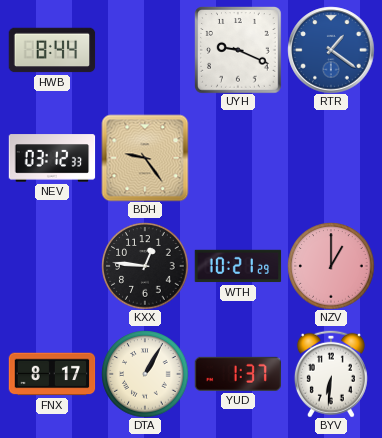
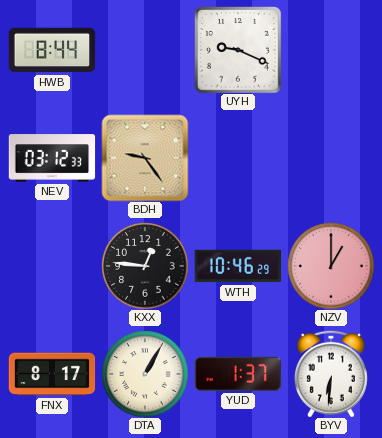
RTR: 1:21 -> none (331, 50)
WTH: 10:21 -> 10:46 (238, 266)
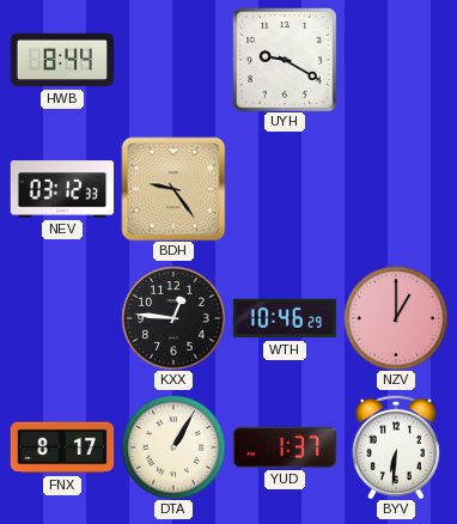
UYH: 9:19 -> 9:20 (285, 60)
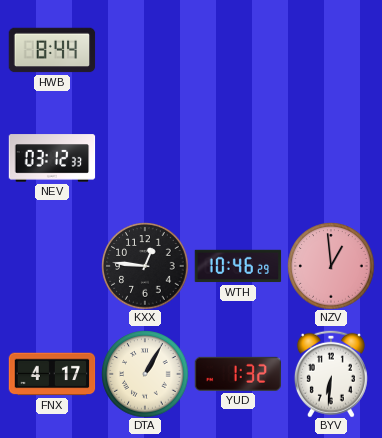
UYH: 9:20 -> none (285, 60)
BDH: 9:24 -> none (173, 189)
NZV: 1:00 -> 12:59 (331, 266)
FNX: 8:17 -> 4:17 (52, 374)
YUD: 1:37 -> 1:32 (237, 374)
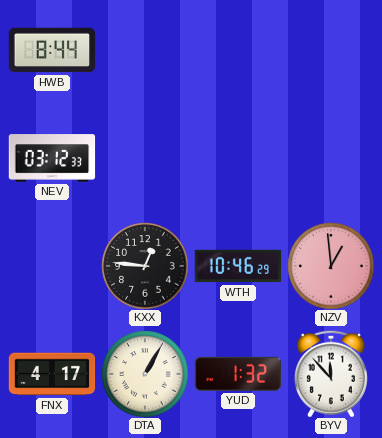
BYV: 6:31 -> 11:53 (331, 374)
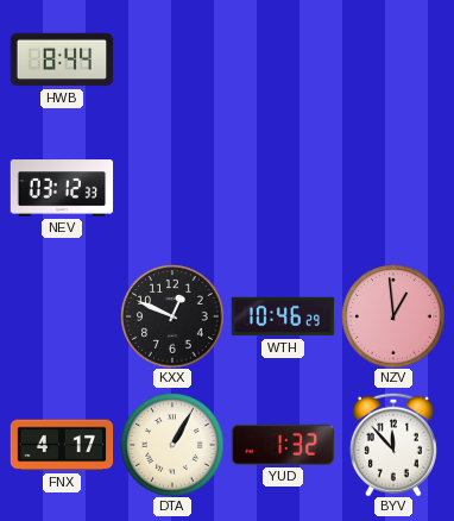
KXX: 12:46 -> 12:49 (172, 316)
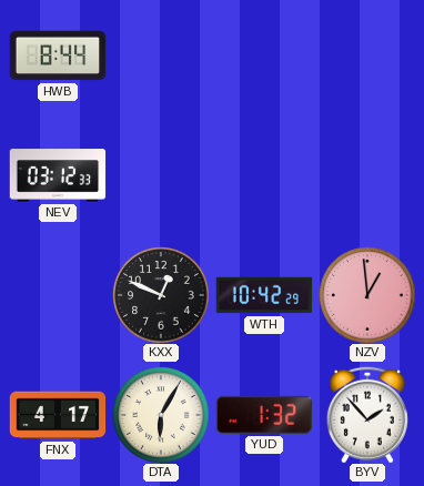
WTH: 10:46 -> 10:42 (264, 295)
DTA: 1:05 -> 6:05 (161, 415)
BYV: 11:53 -> 1:53 (367, 415)
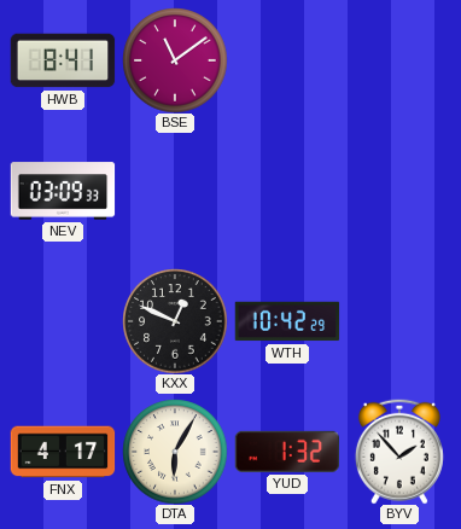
HWB: 8:44 -> 8:41 (63, 60)
BSE: none -> 11:09 (175, 60)
NEV: 03:12 -> 03:09 (63, 191)
NZV: 12:59 -> none (367, 295)
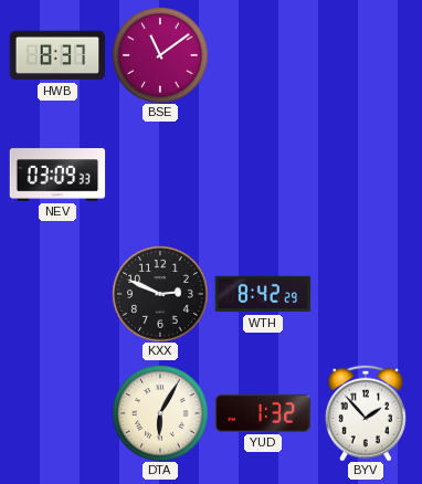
HWB: 8:41 -> 8:37 (57, 55)
KXX: 12:49 -> 2:49 (160, 294)
WTH: 10:42 -> 8:42 (263, 294)
FNX: 4:17 -> none (63, 452)
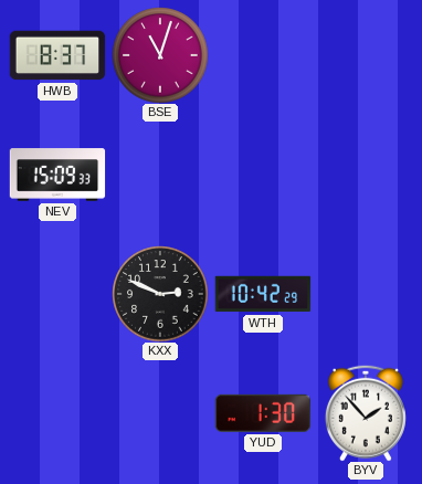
BSE: 11:09 -> 11:03 (160, 55)
NEV: 03:09 -> 15:09 (57, 175)
WTH: 8:42 -> 10:42 (263, 294)
DTA: 6:05 -> none (160, 413)
YUD: 1:32 -> 1:30 (262, 413)
